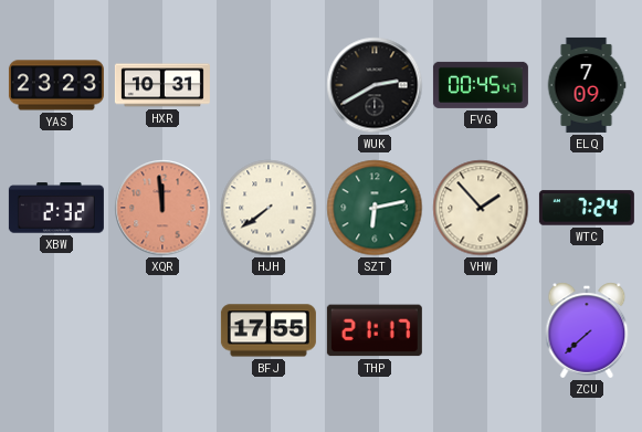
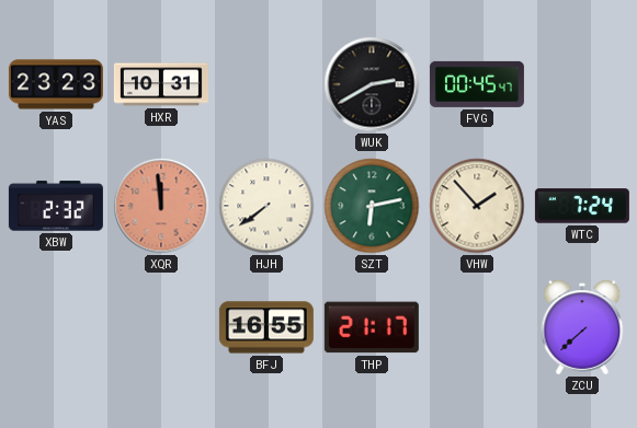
ELQ: 7:09 -> none (587, 85)
BFJ: 17:55 -> 16:55 (266, 327)
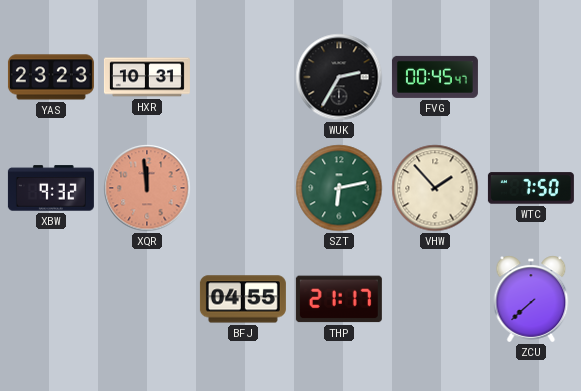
WUK: 2:40 -> 2:35 (339, 77)
XBW: 2:32 -> 9:32 (51, 188)
HJH: 7:39 -> none (266, 206)
WTC: 7:24 -> 7:50 (531, 188)
BFJ: 16:55 -> 04:55 (243, 299)
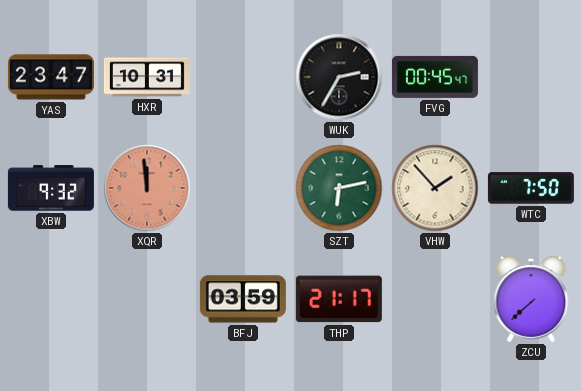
YAS: 23:23 -> 23:47 (51, 77)
BFJ: 04:55 -> 03:59 (243, 299)
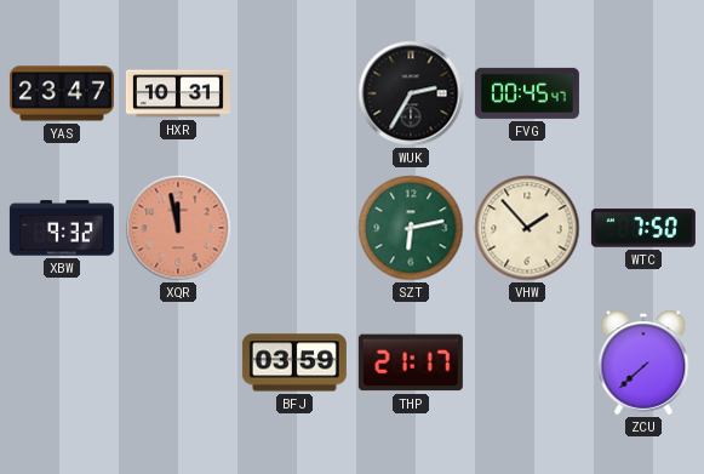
XQR: 11:59 -> 11:58 (178, 228)
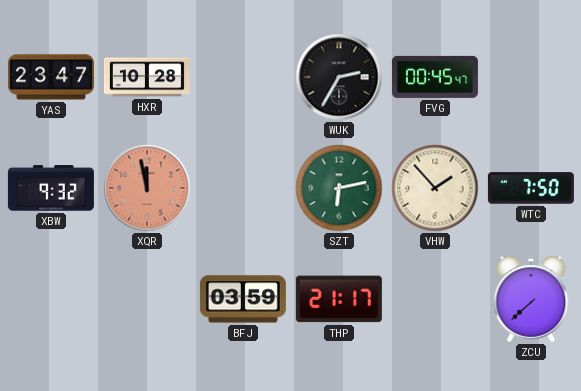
HXR: 10:31 -> 10:28 (147, 77)
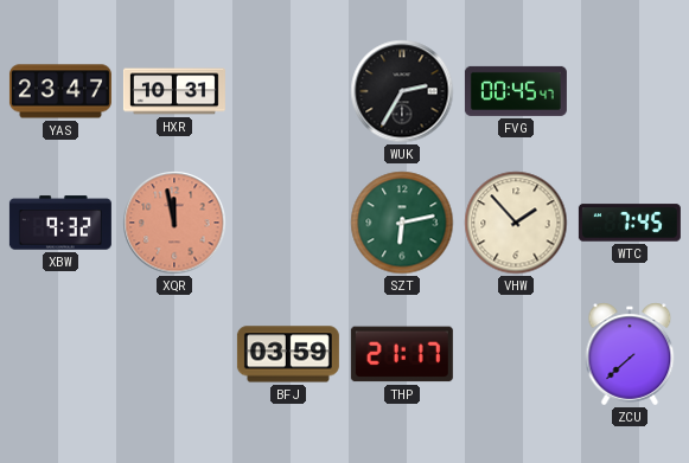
HXR: 10:28 -> 10:31 (174, 91)
WTC: 7:50 -> 7:45 (630, 223)
